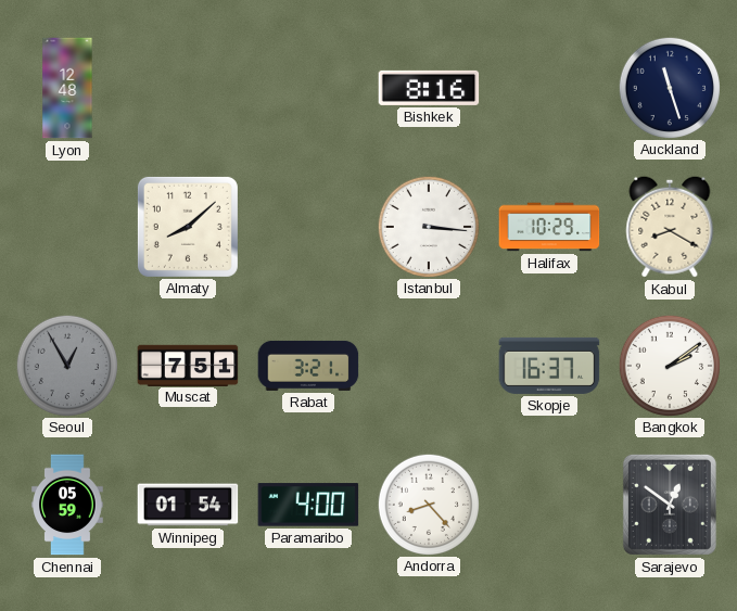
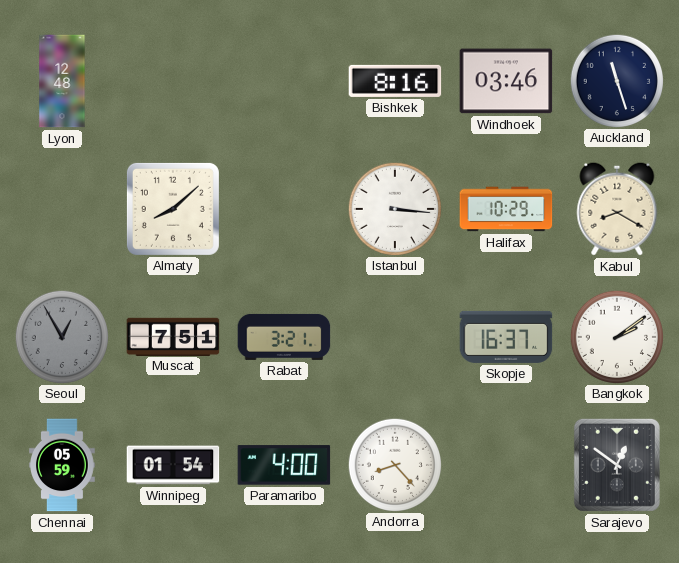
Windhoek: none -> 03:46 (506, 81)
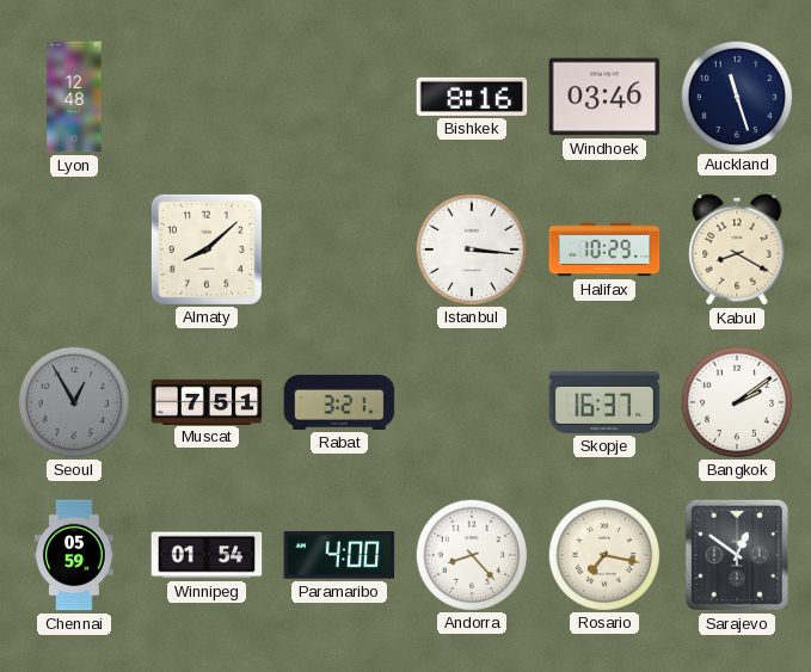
Rosario: none -> 7:17 (603, 554)
